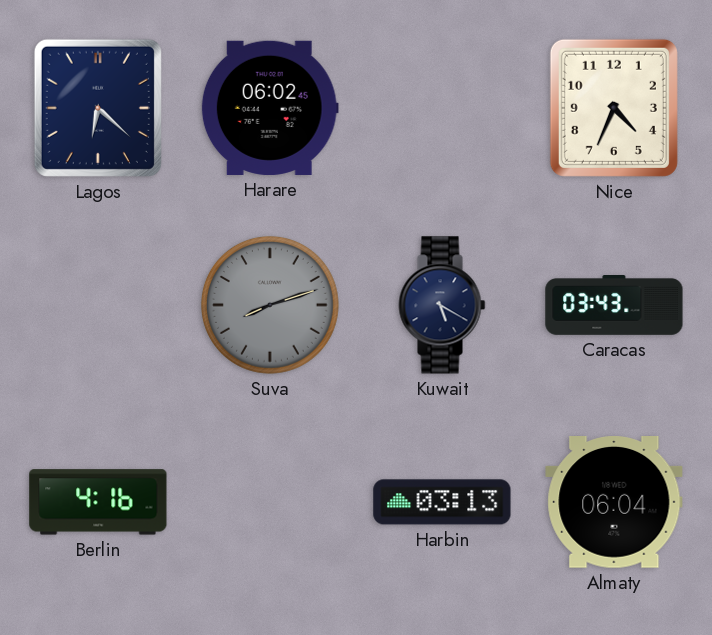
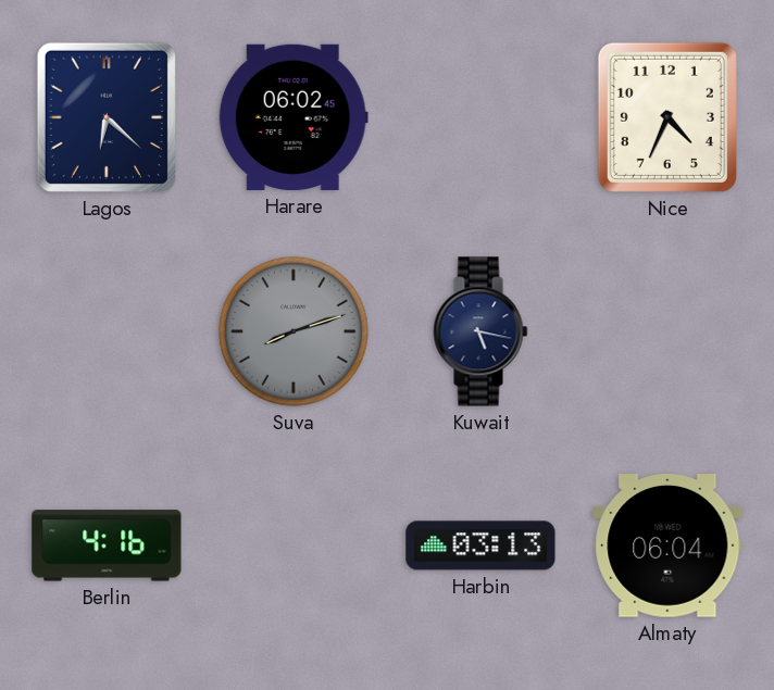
Kuwait: 5:20 -> 5:17 (480, 331)
Caracas: 03:43 -> none (614, 306)
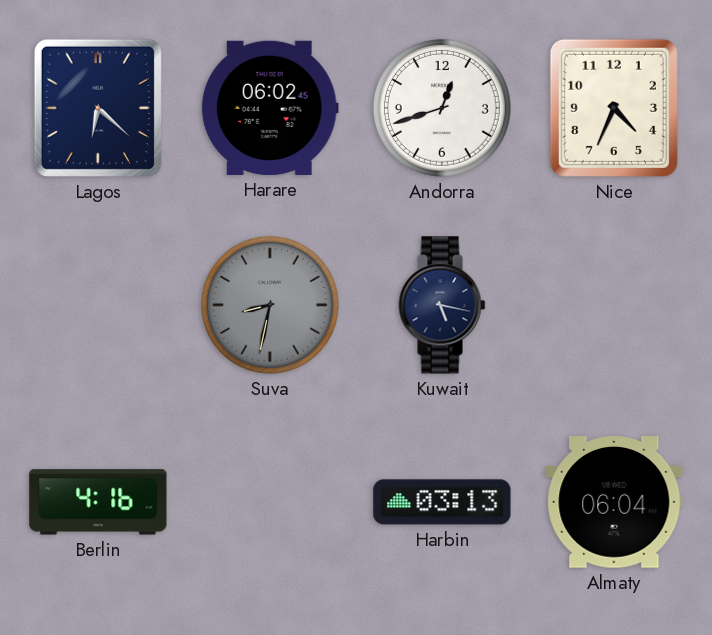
Andorra: none -> 12:42 (442, 108)
Suva: 8:12 -> 8:32 (270, 305)
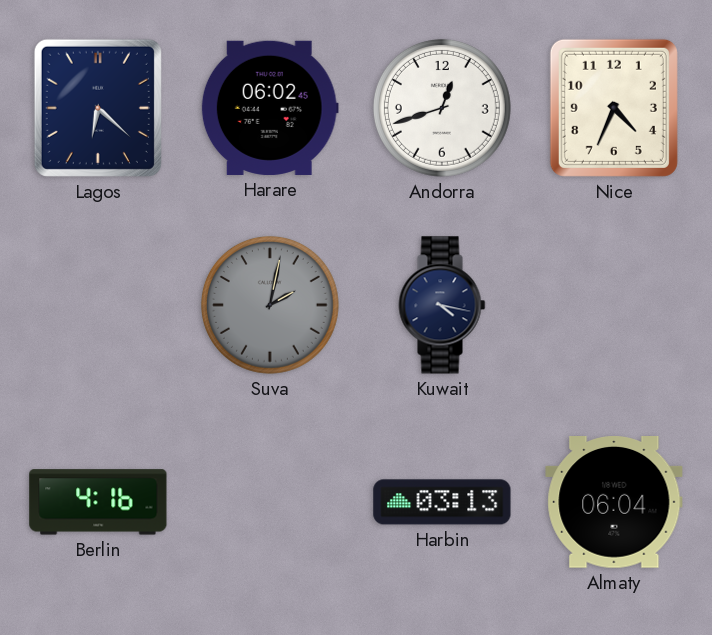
Suva: 8:32 -> 2:02 (270, 305)
Kuwait: 5:17 -> 4:17 (442, 305)
